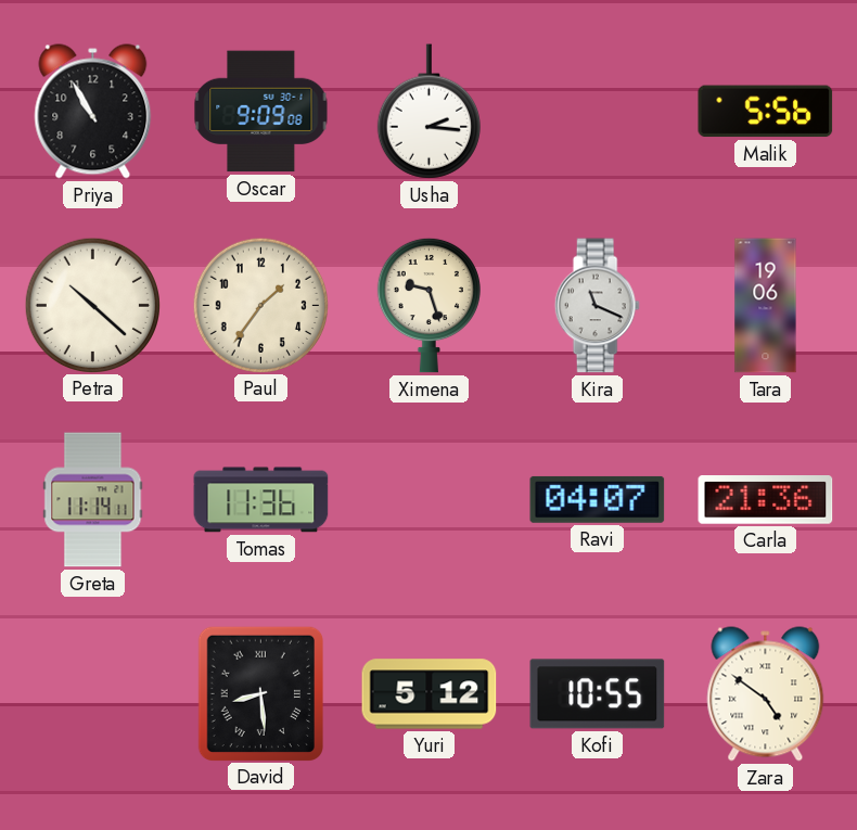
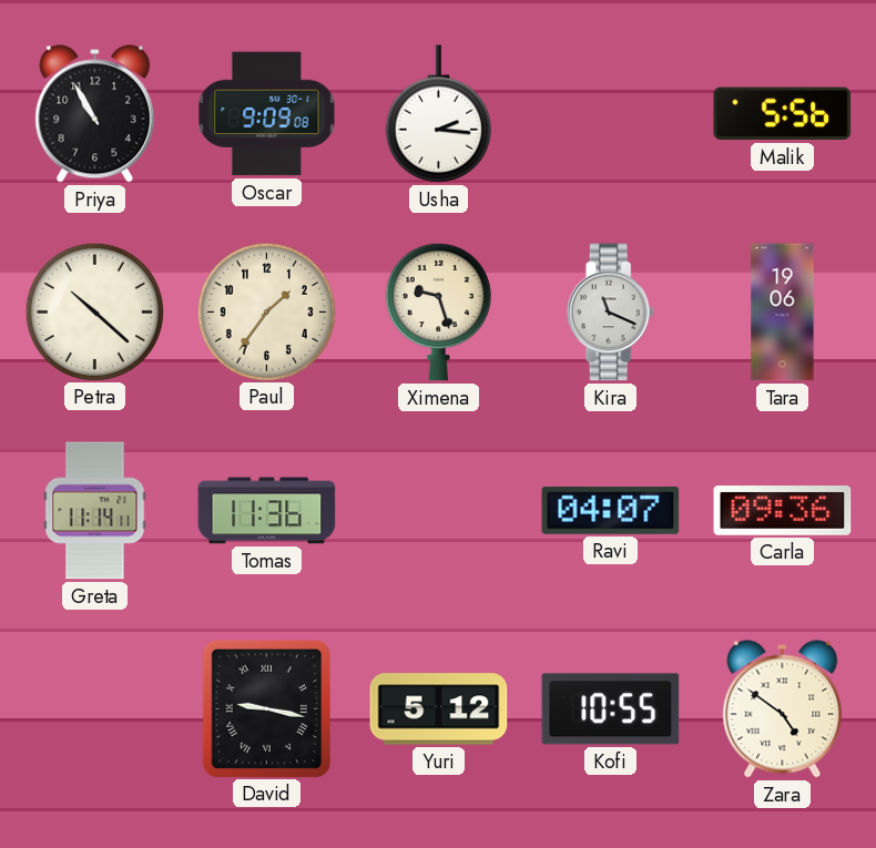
Carla: 21:36 -> 09:36 (783, 511)
David: 8:29 -> 9:17 (266, 708)
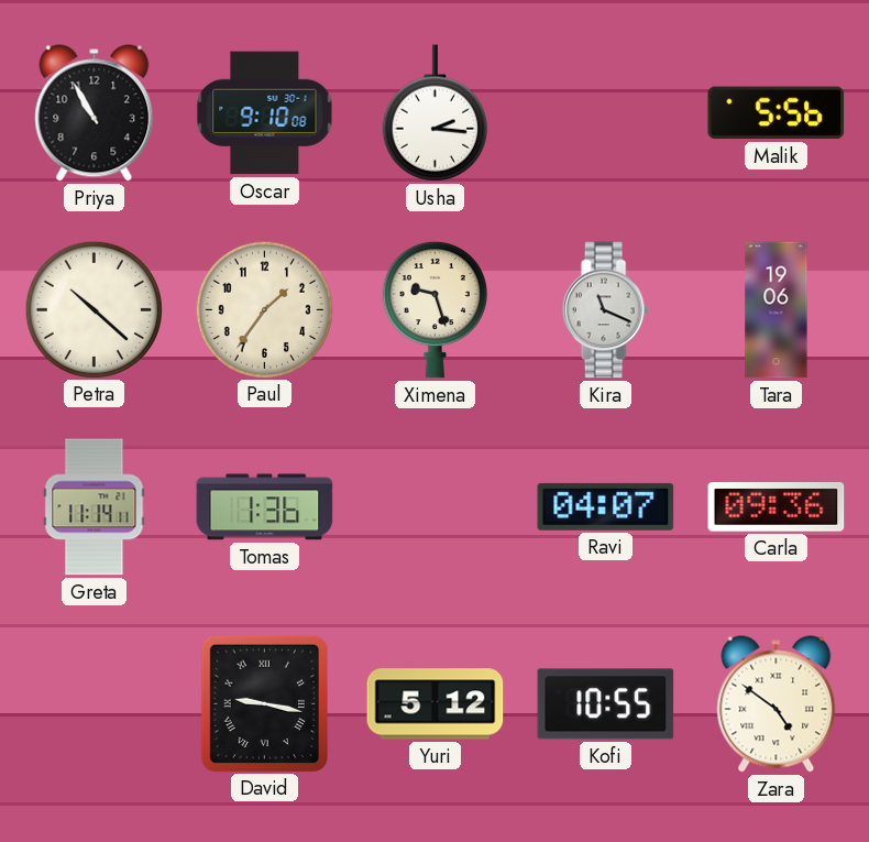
Oscar: 9:09 -> 9:10 (265, 113)
Tomas: 11:36 -> 1:36 (265, 507)
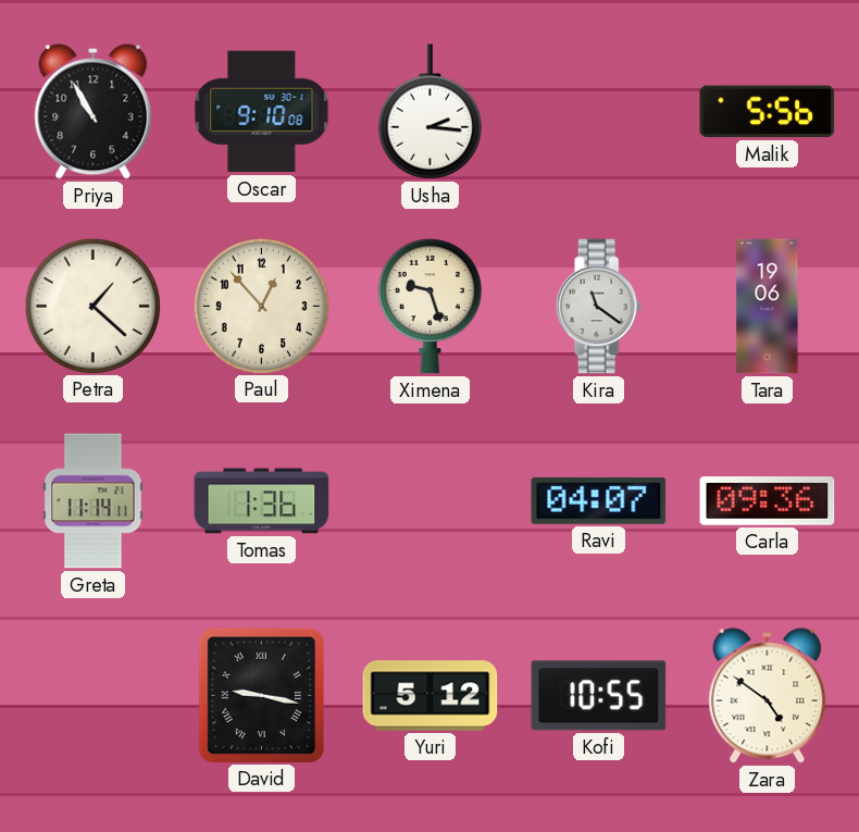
Petra: 10:22 -> 1:22 (92, 306)
Paul: 1:36 -> 12:53 (261, 306)
Kira: 11:19 -> 11:21 (598, 307)
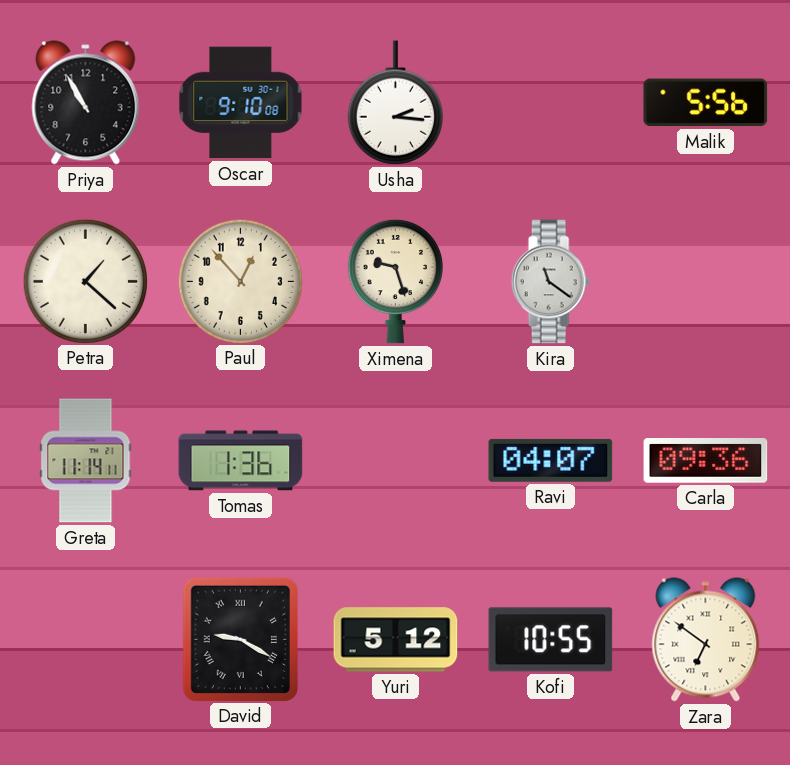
Tara: 19:06 -> none (768, 307)
David: 9:17 -> 9:20 (240, 639)
Zara: 4:51 -> 6:51 (706, 640)
